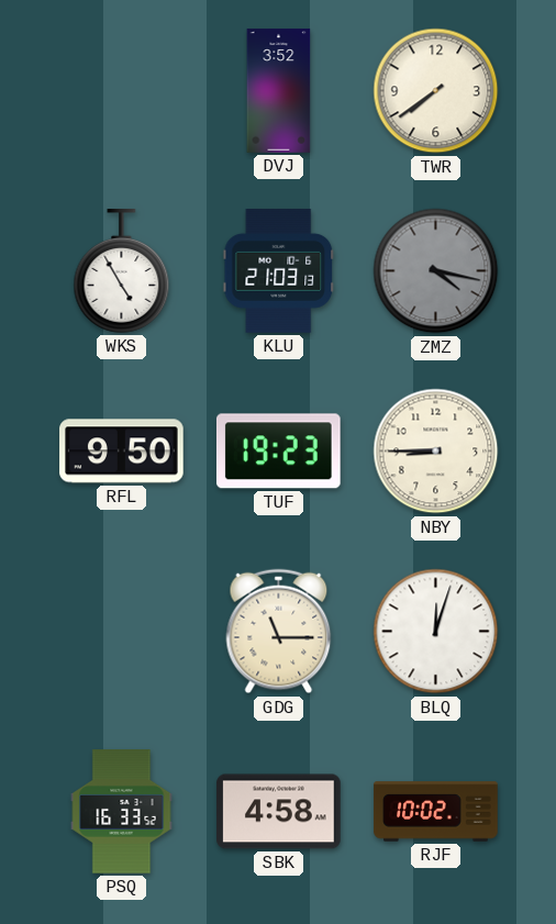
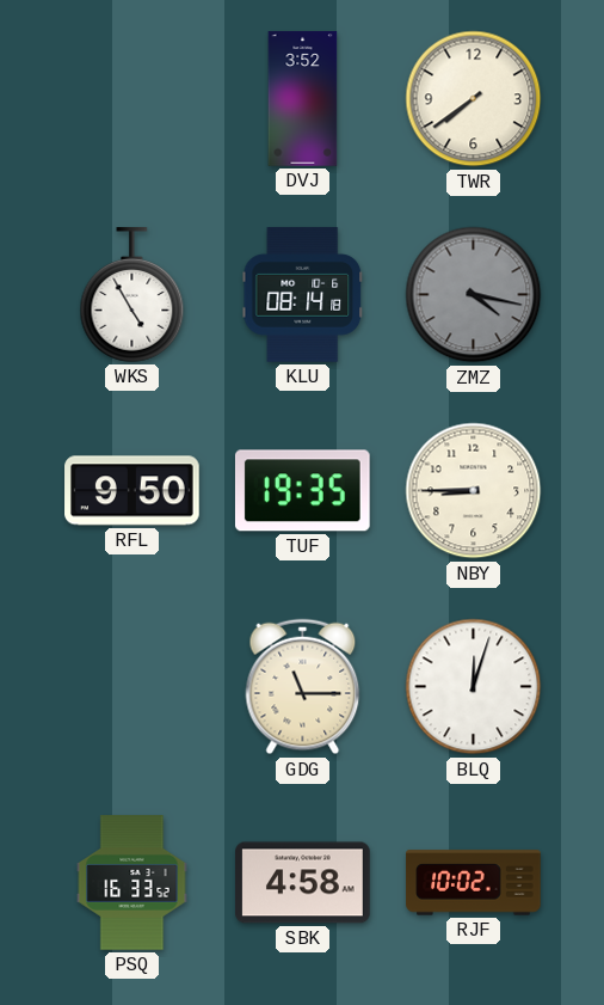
KLU: 21:03 -> 08:14 (303, 295)
TUF: 19:23 -> 19:35 (302, 491)
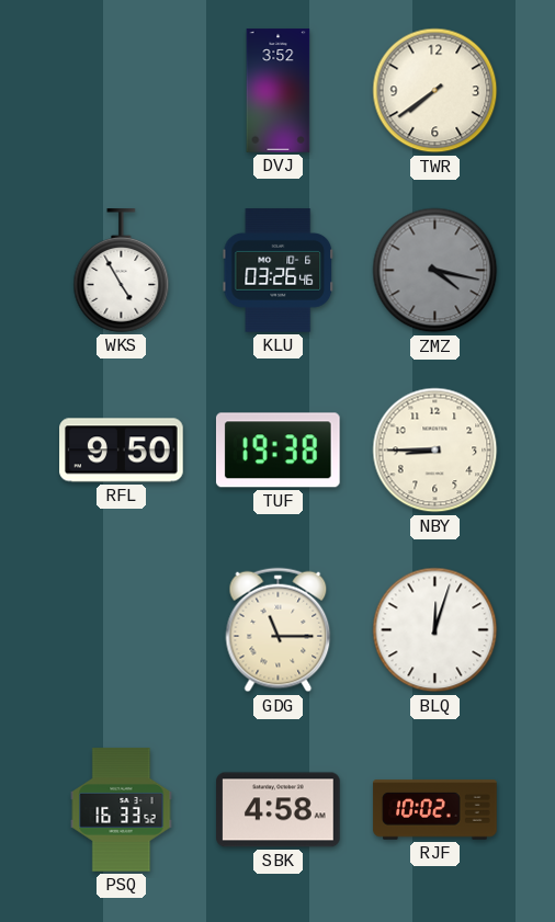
KLU: 08:14 -> 03:26 (279, 271)
TUF: 19:35 -> 19:38 (277, 451)
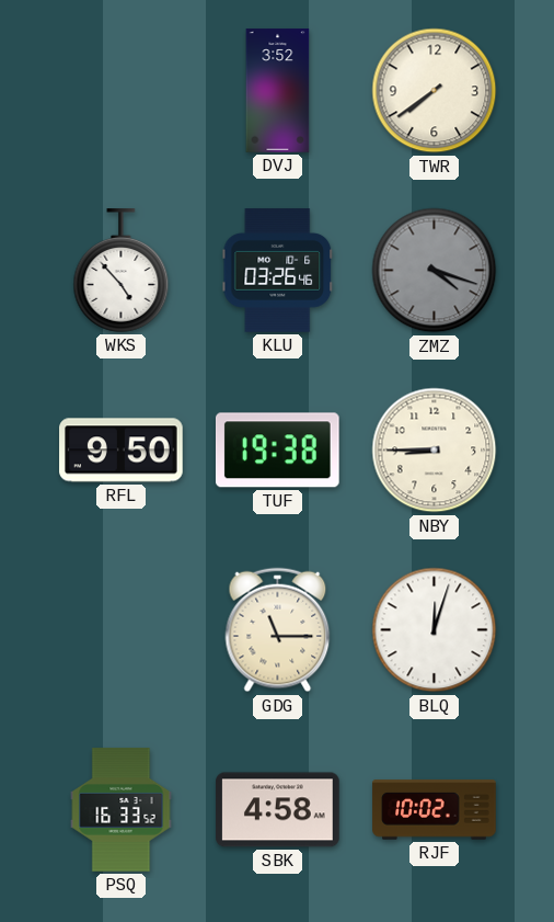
WKS: 4:55 -> 4:53 (122, 271)
ZMZ: 4:17 -> 4:18 (435, 271)
